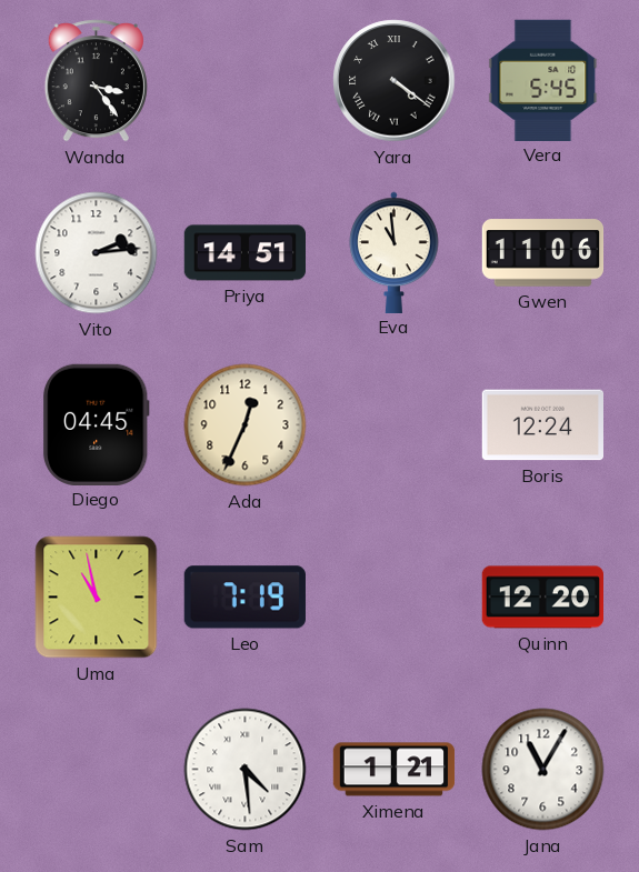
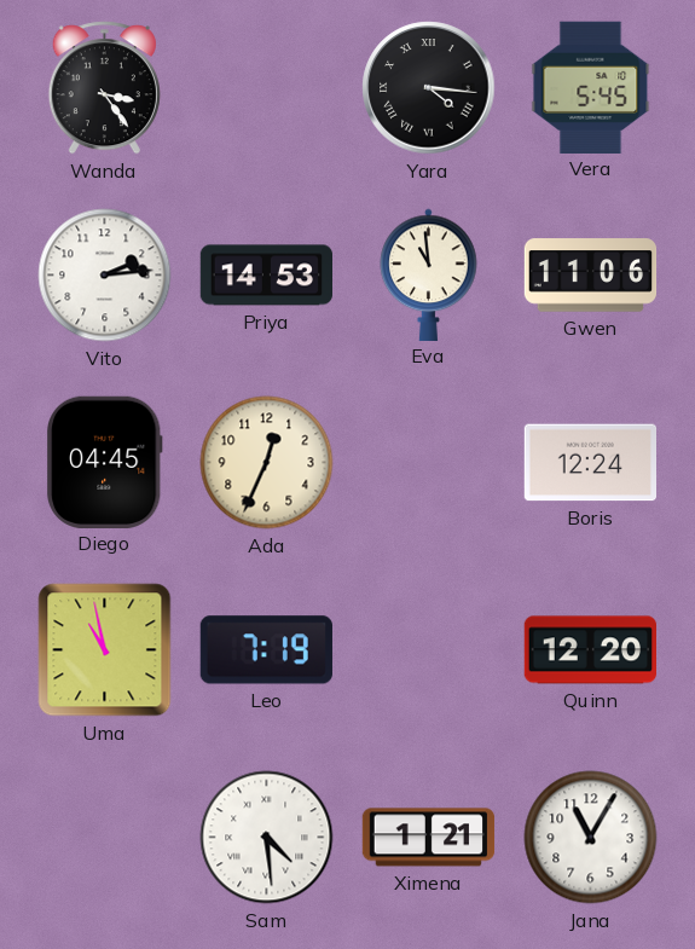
Yara: 4:21 -> 4:16 (429, 88)
Priya: 14:51 -> 14:53 (266, 276)
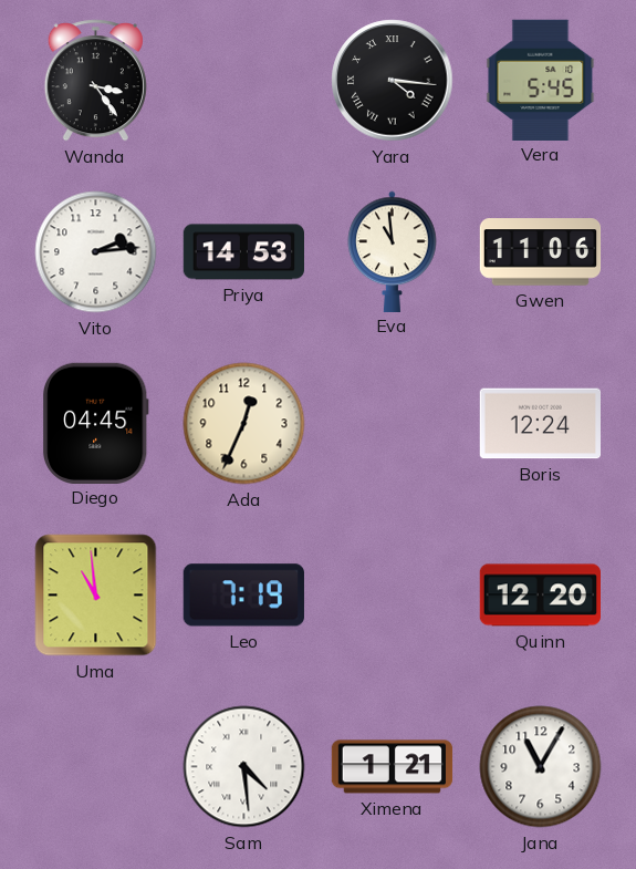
Uma: 10:58 -> 10:59 (96, 596)
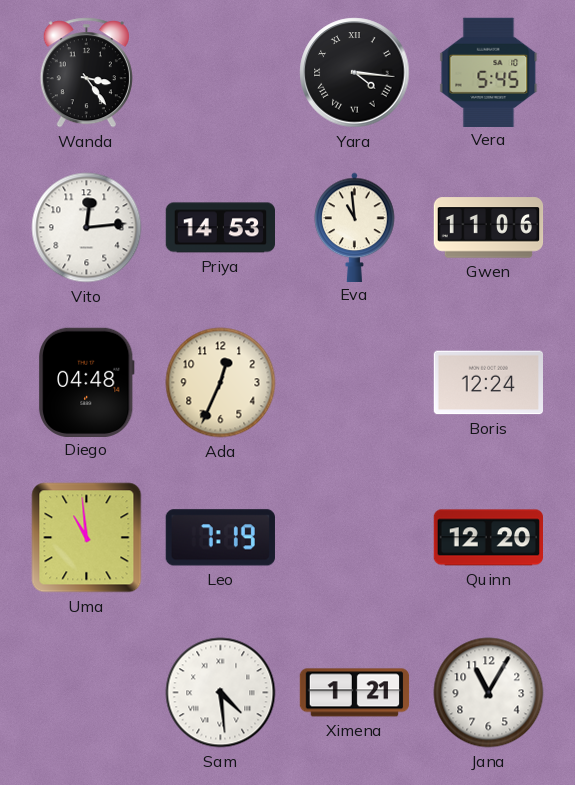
Vito: 2:14 -> 12:14 (87, 228)
Diego: 04:45 -> 04:48 (87, 382)
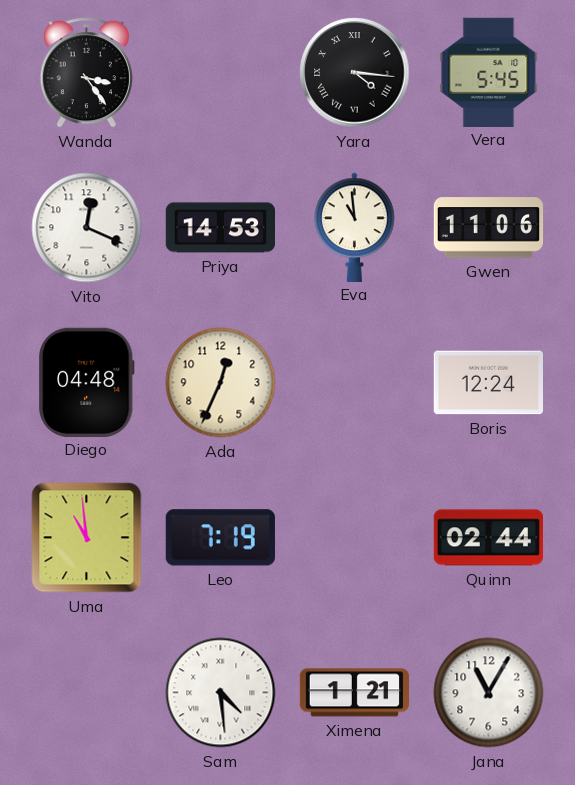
Vito: 12:14 -> 12:19 (87, 228)
Quinn: 12:20 -> 02:44 (488, 538)
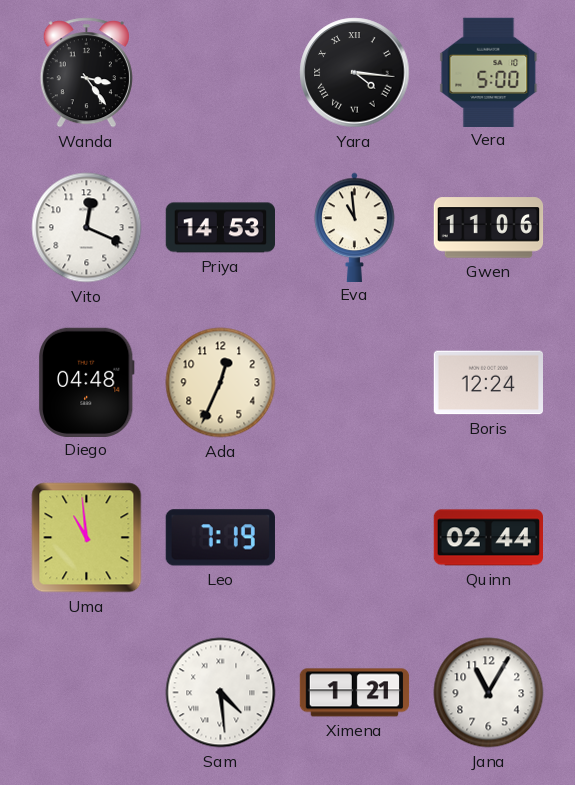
Vera: 5:45 -> 5:00 (489, 72)
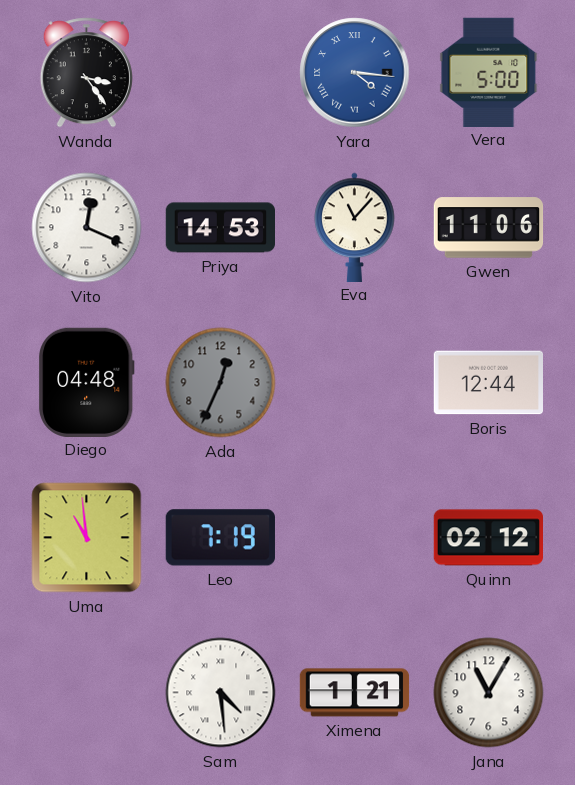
Yara dial: black -> blue (355, 73)
Eva: 10:59 -> 11:07 (355, 227)
Ada dial: cream -> grey (221, 383)
Boris: 12:24 -> 12:44 (488, 383)
Quinn: 02:44 -> 02:12 (488, 538)
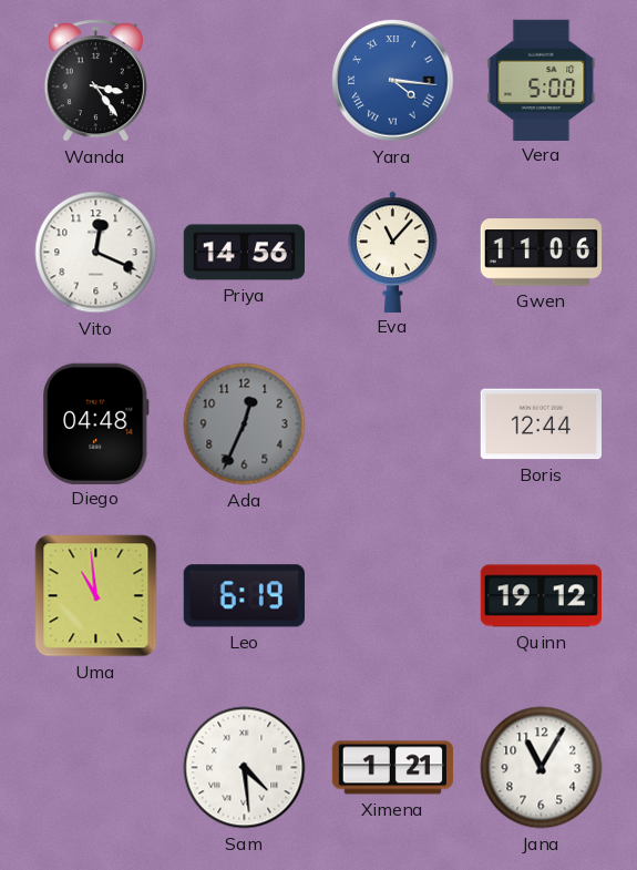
Priya: 14:53 -> 14:56 (244, 253)
Leo: 7:19 -> 6:19 (244, 596)
Quinn: 02:12 -> 19:12 (541, 596)
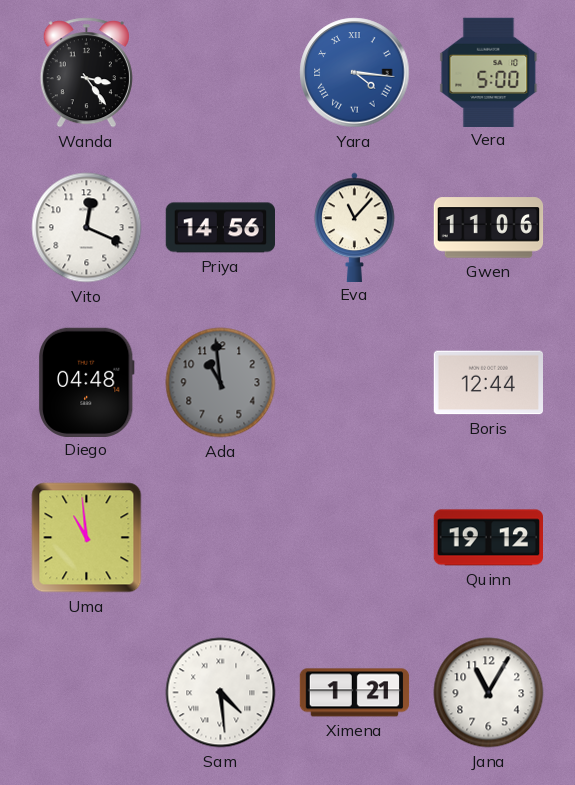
Ada: 12:34 -> 10:59 (221, 383)
Leo: 6:19 -> none (244, 596)
